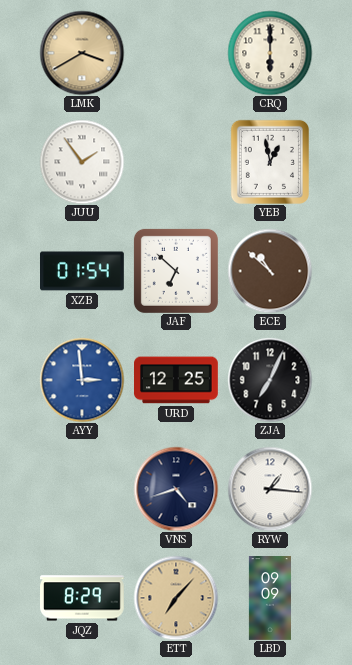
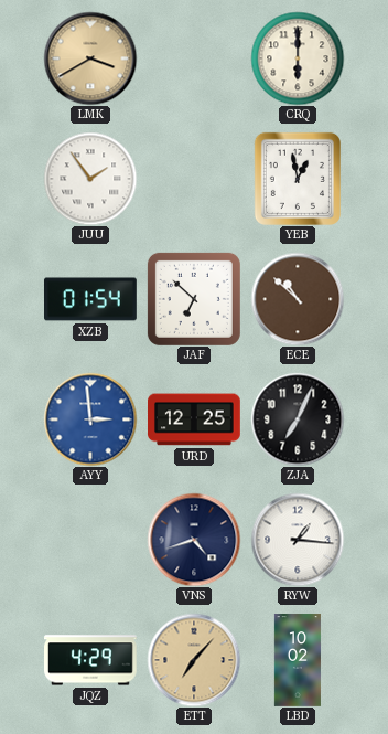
JQZ: 8:29 -> 4:29 (91, 660)
LBD: 09:09 -> 10:02 (297, 660)
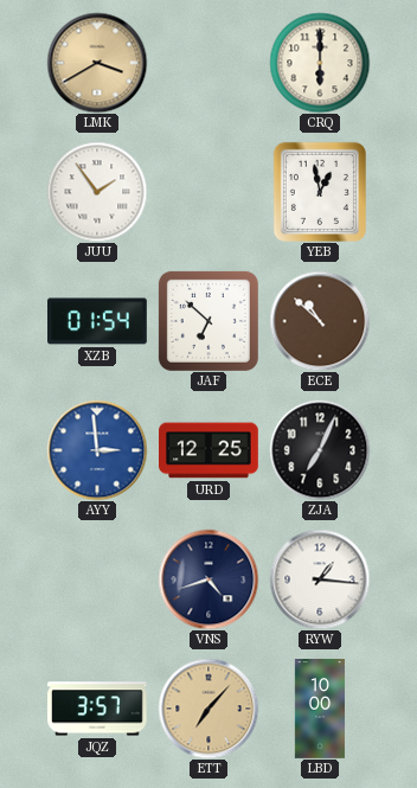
JQZ: 4:29 -> 3:57 (98, 709)
LBD: 10:02 -> 10:00 (319, 709)
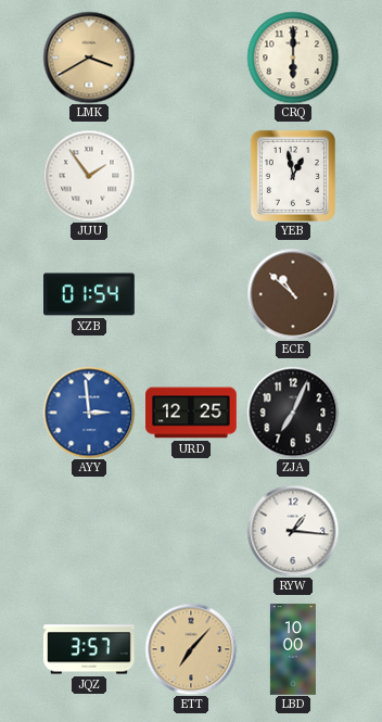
JAF: 6:52 -> none (208, 321)
VNS: 4:42 -> none (208, 579)
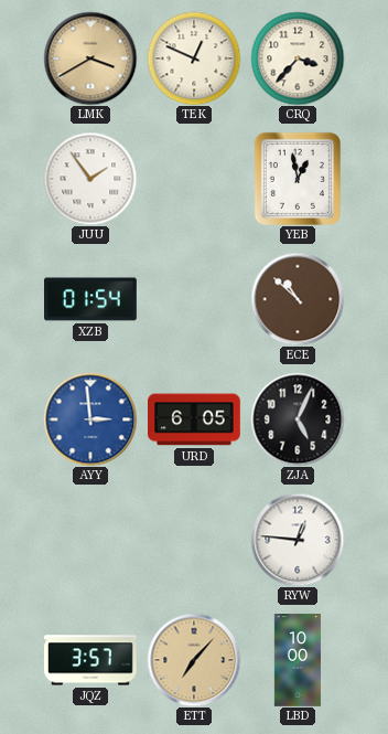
TEK: none -> 12:49 (194, 58)
CRQ: 6:00 -> 3:37 (298, 58)
URD: 12:25 -> 6:05 (195, 419)
ZJA: 7:04 -> 5:04 (298, 419)
RYW: 1:16 -> 12:46 (298, 540)
